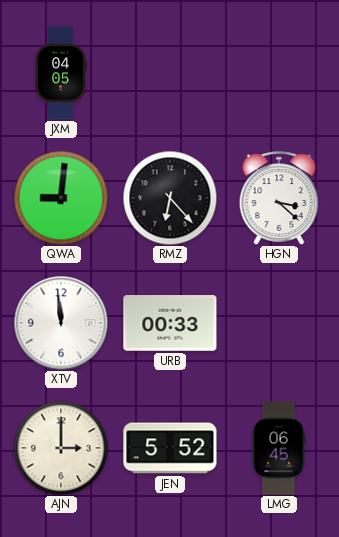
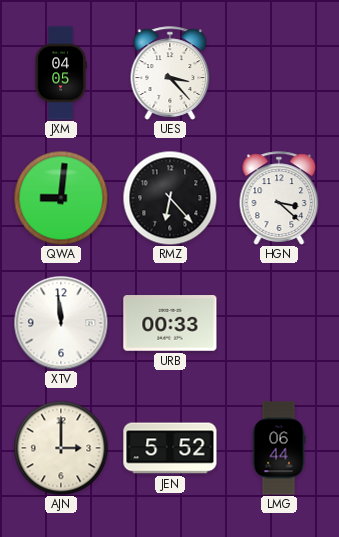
UES: none -> 3:23 (170, 73)
LMG: 06:45 -> 06:44 (279, 448)
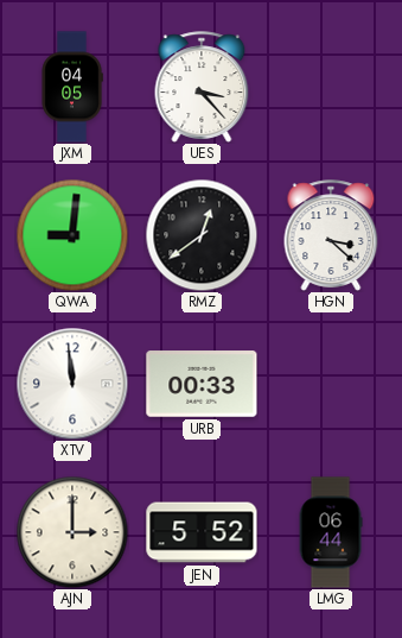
RMZ: 6:23 -> 12:39 (202, 235)
